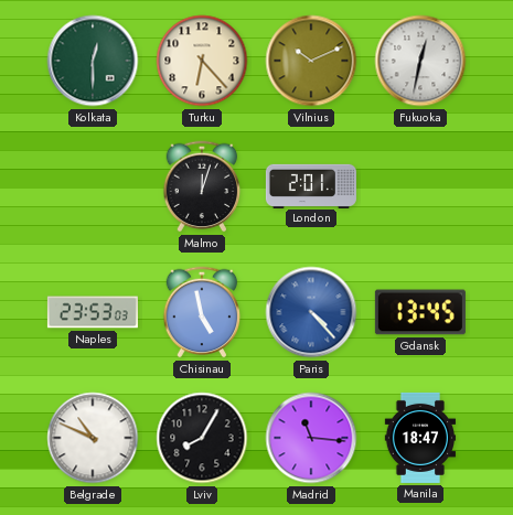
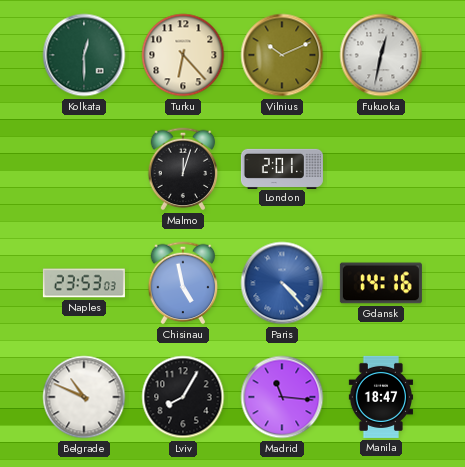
Gdansk: 13:45 -> 14:16 (381, 283)
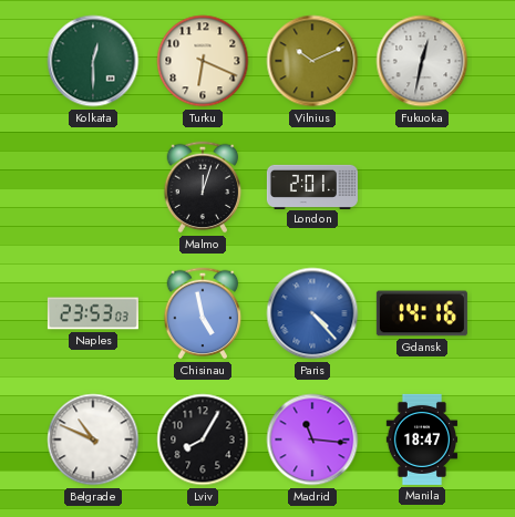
Turku: 6:23 -> 6:19 (203, 61)
